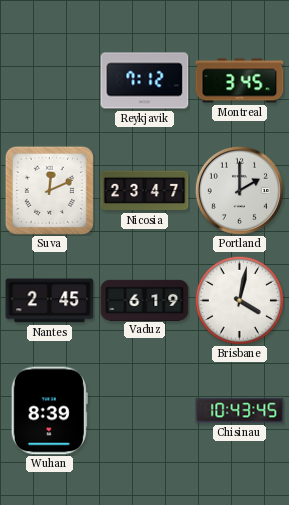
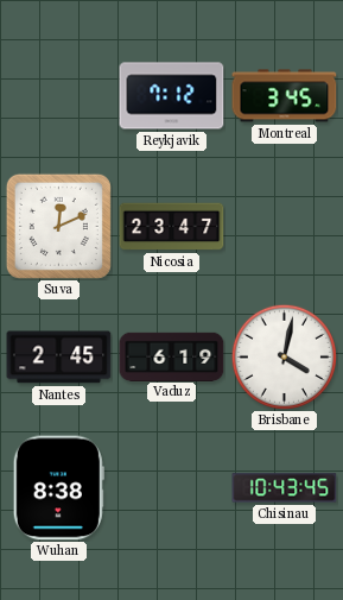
Portland: 2:00 -> none (239, 190)
Wuhan: 8:39 -> 8:38 (58, 488)
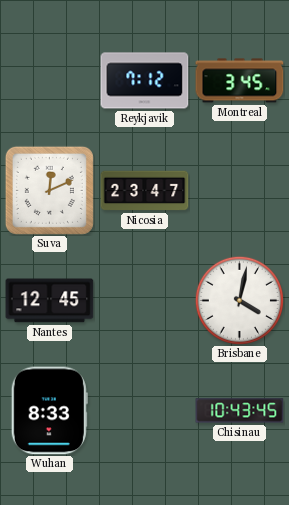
Nantes: 2:45 -> 12:45 (50, 301)
Vaduz: 6:19 -> none (172, 356)
Wuhan: 8:38 -> 8:33 (49, 411)
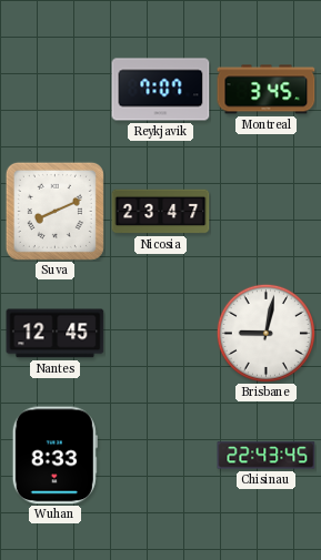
Reykjavik: 7:12 -> 7:07 (161, 90)
Suva: 12:11 -> 8:11 (54, 211)
Brisbane: 4:02 -> 9:02 (265, 333)
Chisinau: 10:43 -> 22:43 (267, 456)
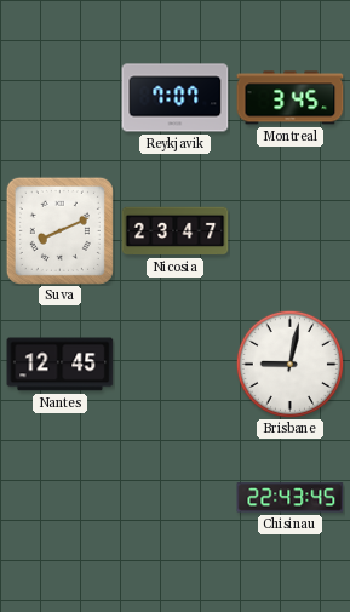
Wuhan: 8:33 -> none (54, 456)
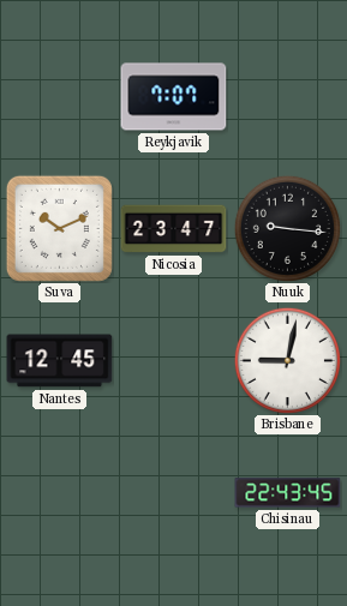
Montreal: 3:45 -> none (291, 98)
Suva: 8:11 -> 10:11 (59, 228)
Nuuk: none -> 9:16 (287, 228)
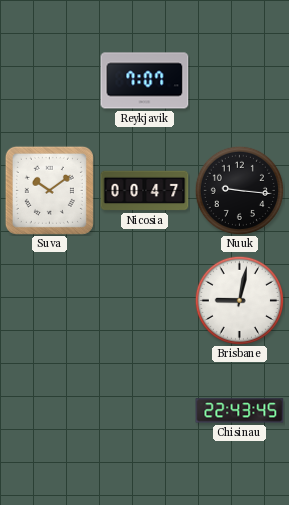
Suva: 10:11 -> 10:09 (49, 190)
Nicosia: 23:47 -> 00:47 (145, 191)
Nantes: 12:45 -> none (60, 361)
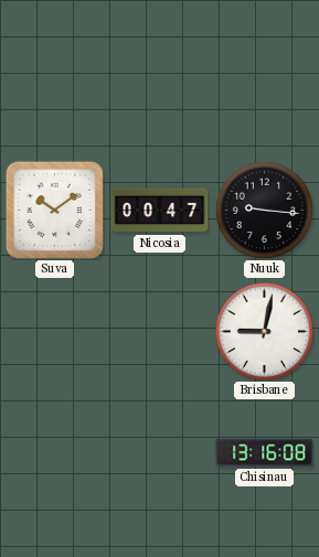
Reykjavik: 7:07 -> none (145, 81)
Chisinau: 22:43 -> 13:16 (265, 453)
